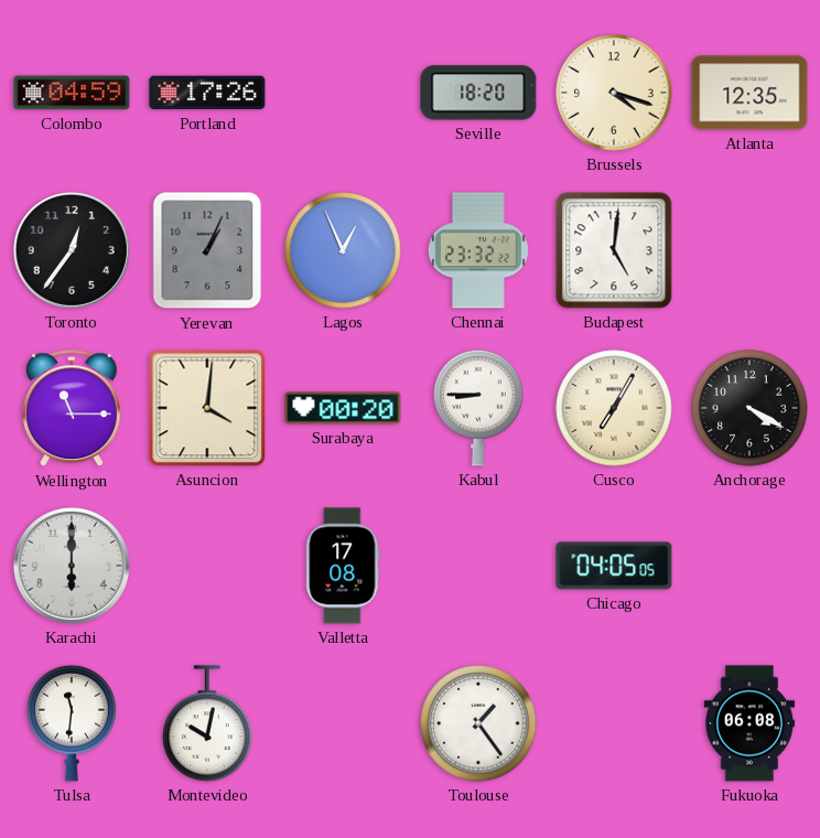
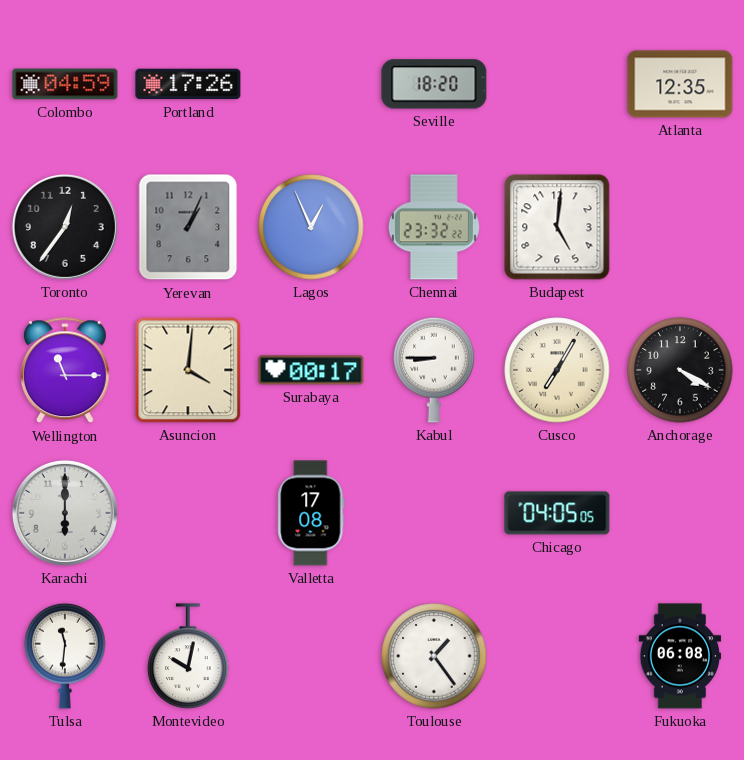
Brussels: 4:18 -> none (614, 93)
Surabaya: 00:20 -> 00:17 (311, 370)
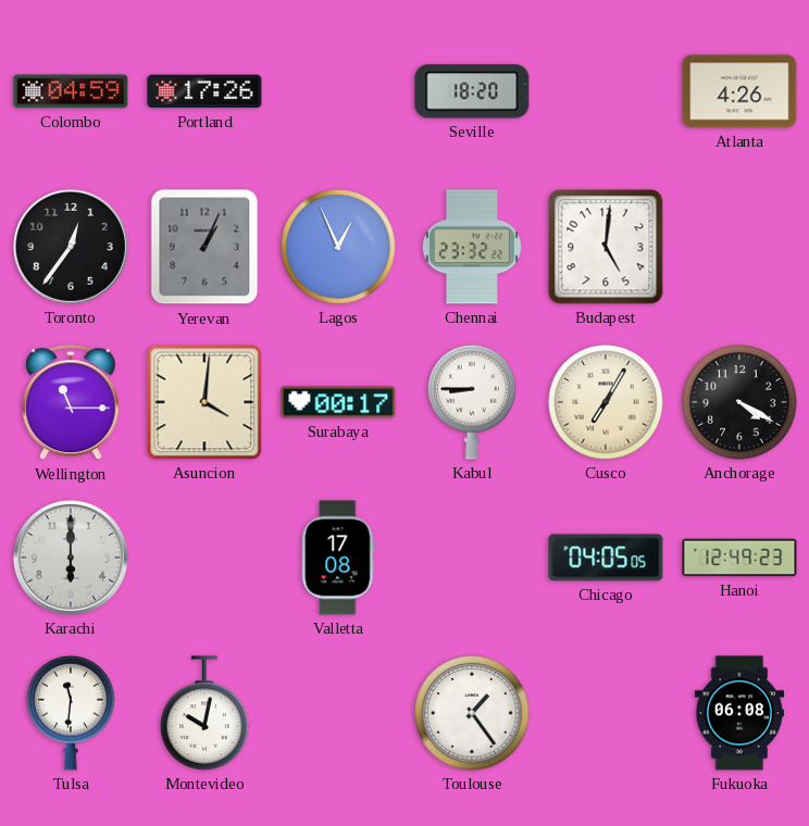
Atlanta: 12:35 -> 4:26 (739, 91)
Hanoi: none -> 12:49 (739, 558)
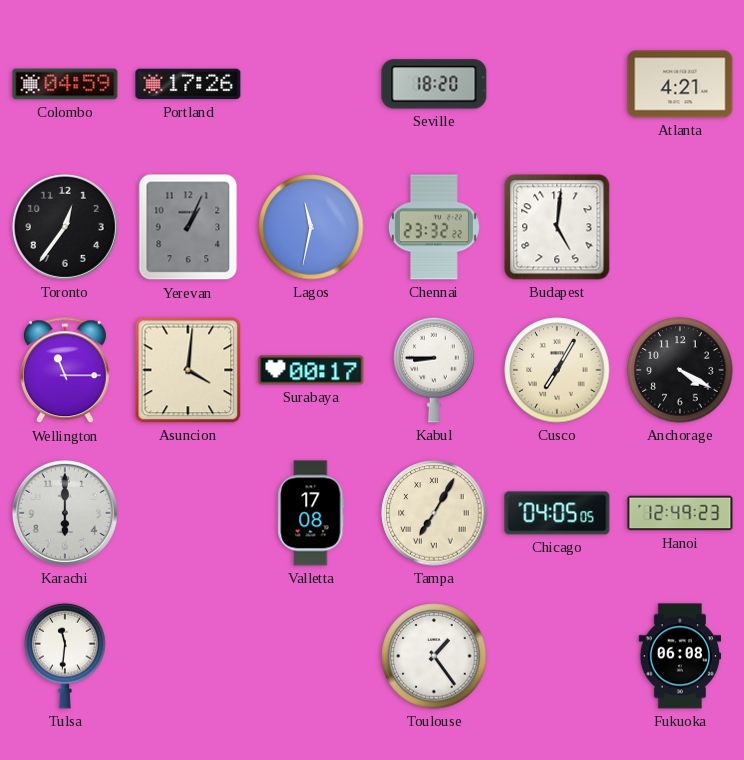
Atlanta: 4:26 -> 4:21 (680, 84)
Lagos: 12:56 -> 11:32 (311, 227)
Tampa: none -> 7:05 (434, 513)
Montevideo: 10:02 -> none (204, 713)
